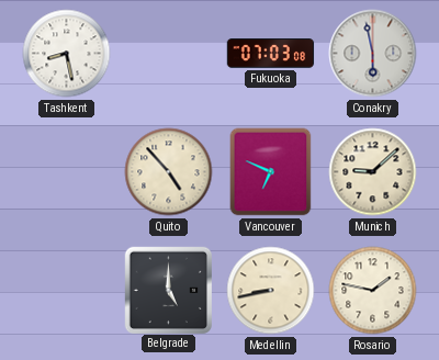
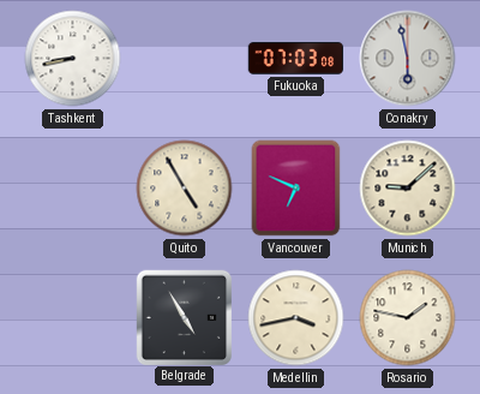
Tashkent: 8:28 -> 8:43 (73, 59)
Quito: 4:53 -> 4:55 (185, 189)
Belgrade: 5:00 -> 4:55 (184, 317)
Medellin: 8:43 -> 3:43 (296, 318)
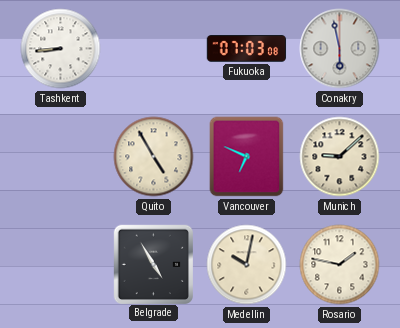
Tashkent: 8:43 -> 8:44 (61, 49)
Medellin: 3:43 -> 10:02 (247, 265)
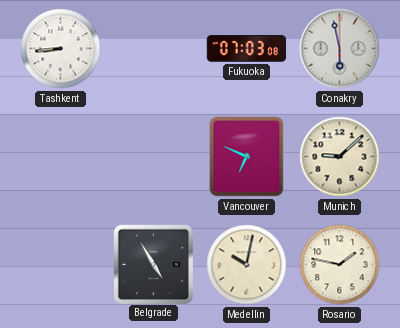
Quito: 4:55 -> none (154, 157)
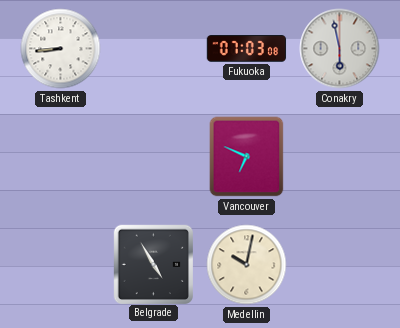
Munich: 9:08 -> none (340, 157)
Rosario: 1:47 -> none (340, 265)
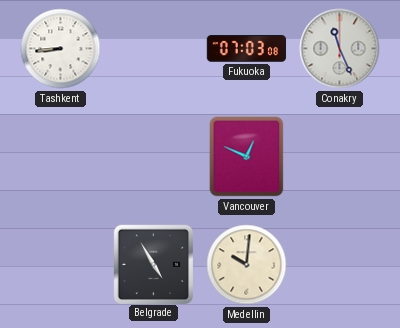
Conakry: 5:58 -> 11:26 (340, 49)
Vancouver: 6:49 -> 12:49 (247, 157)
Medellin: 10:02 -> 10:01 (247, 265)
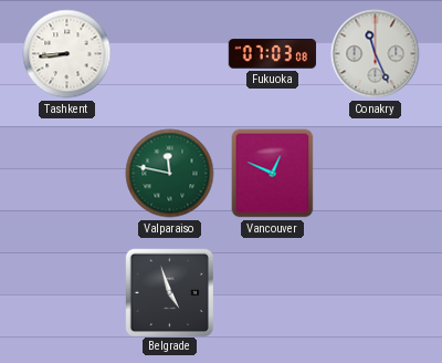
Valparaiso: none -> 11:47 (170, 174)
Belgrade: 4:55 -> 4:57 (169, 292)
Medellin: 10:01 -> none (247, 265)
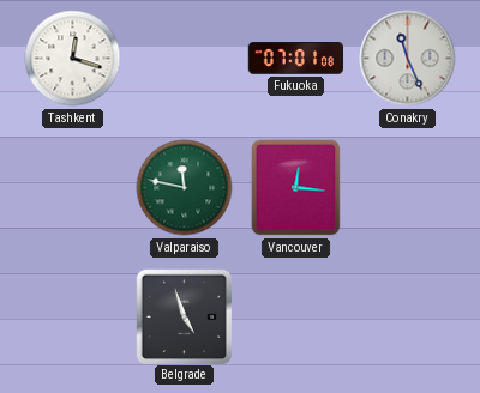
Tashkent: 8:44 -> 12:18 (73, 59)
Fukuoka: 07:03 -> 07:01 (296, 59)
Vancouver: 12:49 -> 12:16 (296, 188)
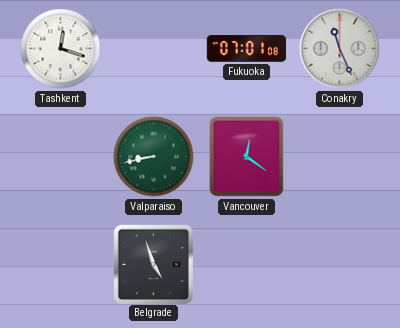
Valparaiso: 11:47 -> 8:43 (154, 157)
Vancouver: 12:16 -> 12:21 (247, 157)
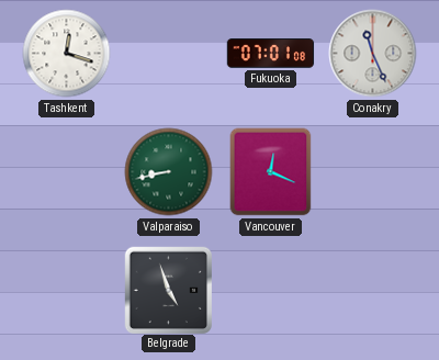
Vancouver: 12:21 -> 12:19 (271, 172)
